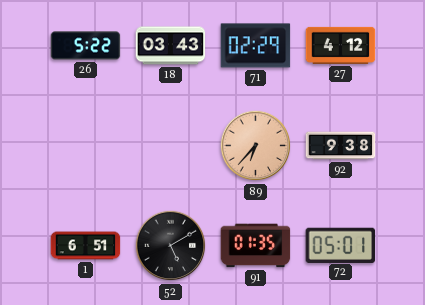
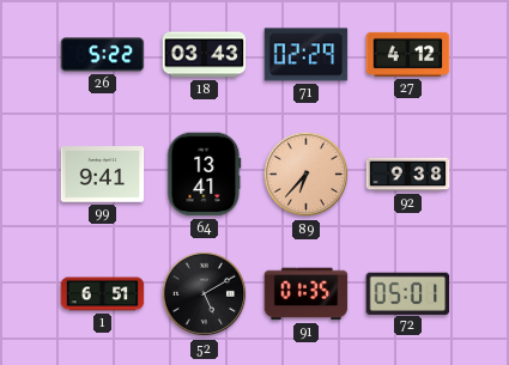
99: none -> 9:41 (103, 175)
64: none -> 13:41 (205, 175)
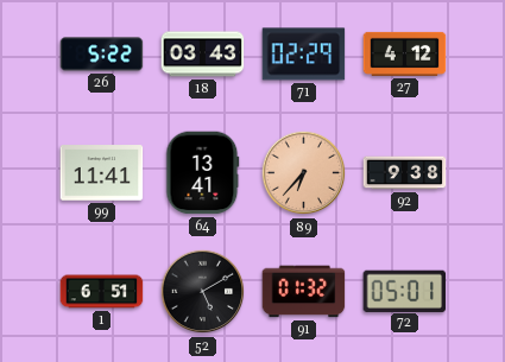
99: 9:41 -> 11:41 (102, 173)
91: 01:35 -> 01:32 (304, 292)
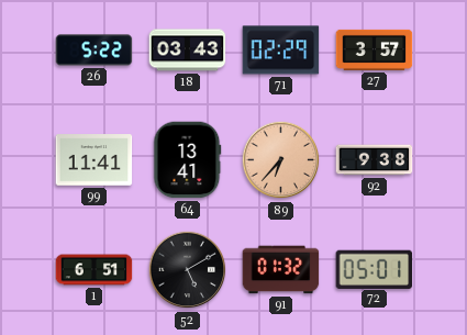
27: 4:12 -> 3:57 (375, 49)
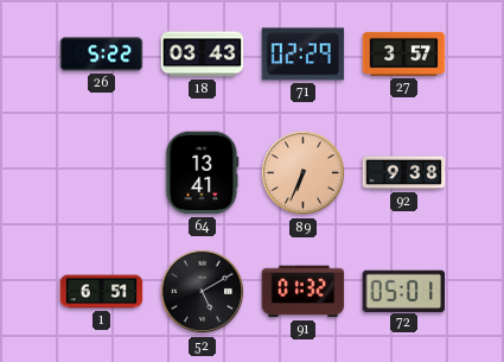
99: 11:41 -> none (94, 160)
89: 6:37 -> 6:34 (304, 173)
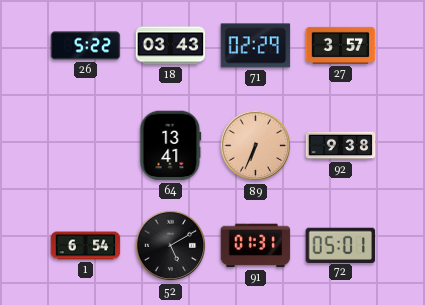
1: 6:51 -> 6:54 (86, 246)
91: 01:32 -> 01:31 (256, 246)
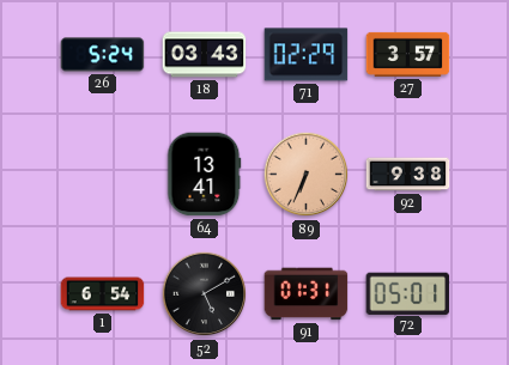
26: 5:22 -> 5:24 (103, 55)
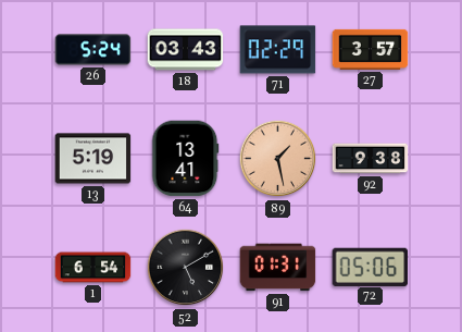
13: none -> 5:19 (93, 159)
89: 6:34 -> 1:28 (278, 159)
72: 05:01 -> 05:06 (371, 267)
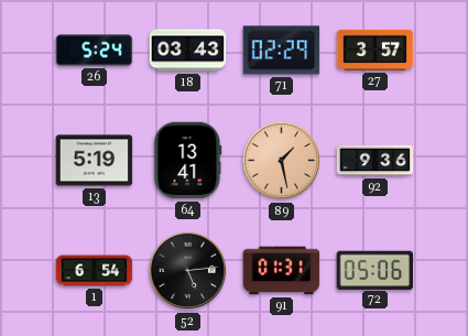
92: 9:38 -> 9:36 (376, 161)
52: 5:10 -> 5:14 (188, 271)
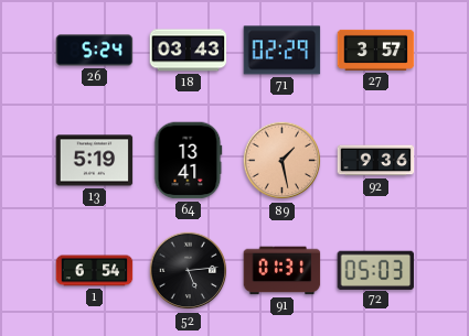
72: 05:06 -> 05:03 (376, 270)
